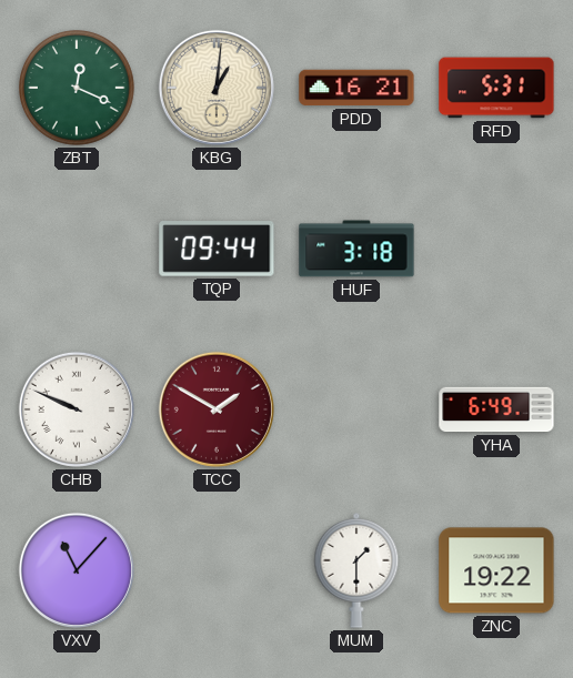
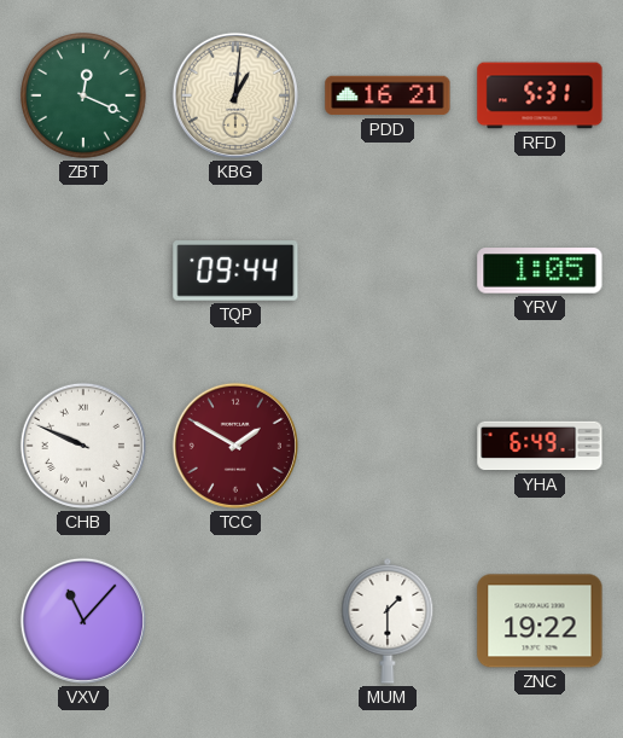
HUF: 3:18 -> none (356, 249)
YRV: none -> 1:05 (540, 271)
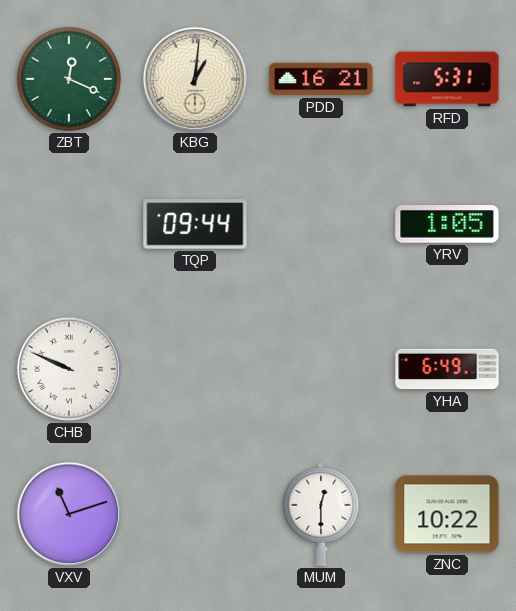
TCC: 1:50 -> none (235, 446)
VXV: 11:07 -> 11:12 (69, 514)
MUM: 1:30 -> 12:30 (321, 515)
ZNC: 19:22 -> 10:22 (447, 514)
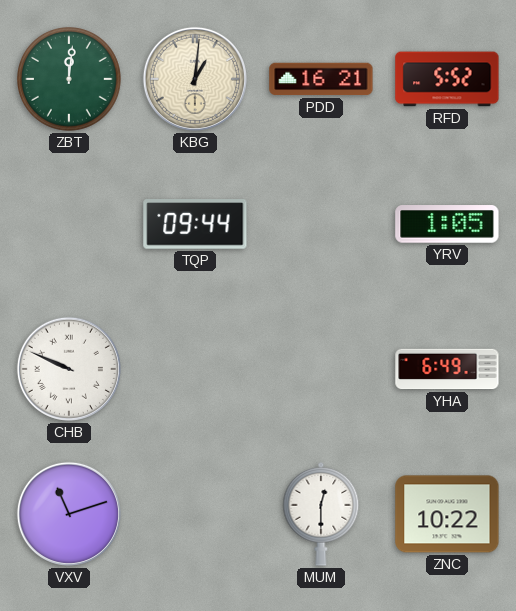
ZBT: 12:19 -> 12:01 (70, 80)
RFD: 5:31 -> 5:52 (447, 79)
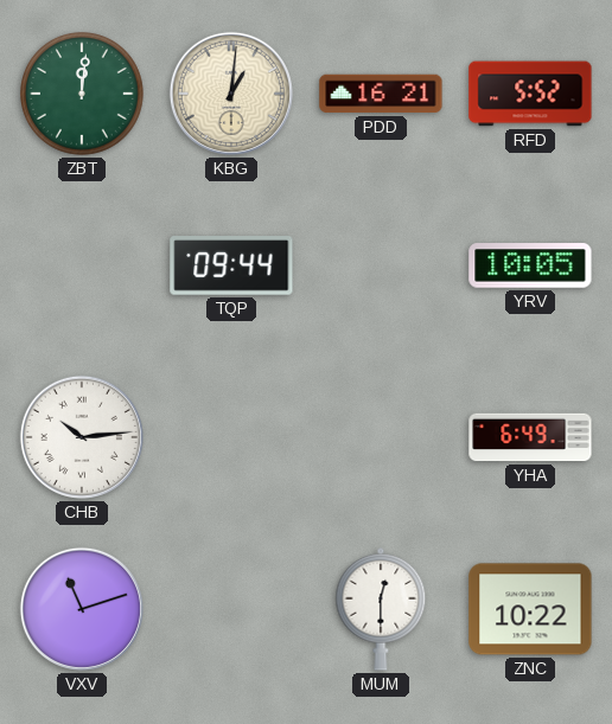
YRV: 1:05 -> 10:05 (530, 265)
CHB: 9:49 -> 10:14 (82, 437)
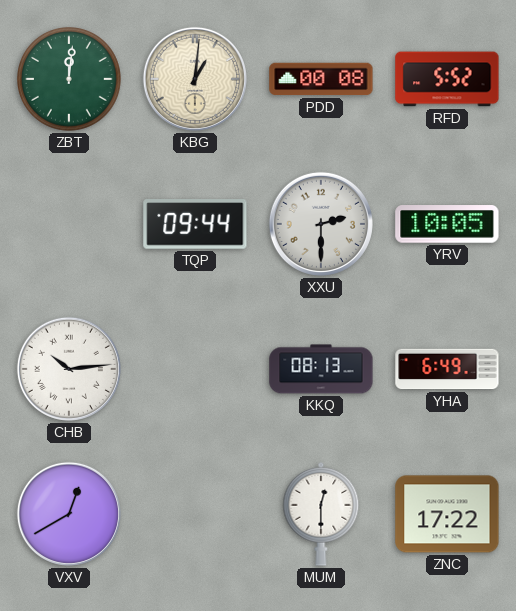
PDD: 16:21 -> 00:08 (321, 79)
XXU: none -> 2:30 (321, 224)
KKQ: none -> 08:13 (321, 369)
VXV: 11:12 -> 12:40 (69, 514)
ZNC: 10:22 -> 17:22 (447, 514)
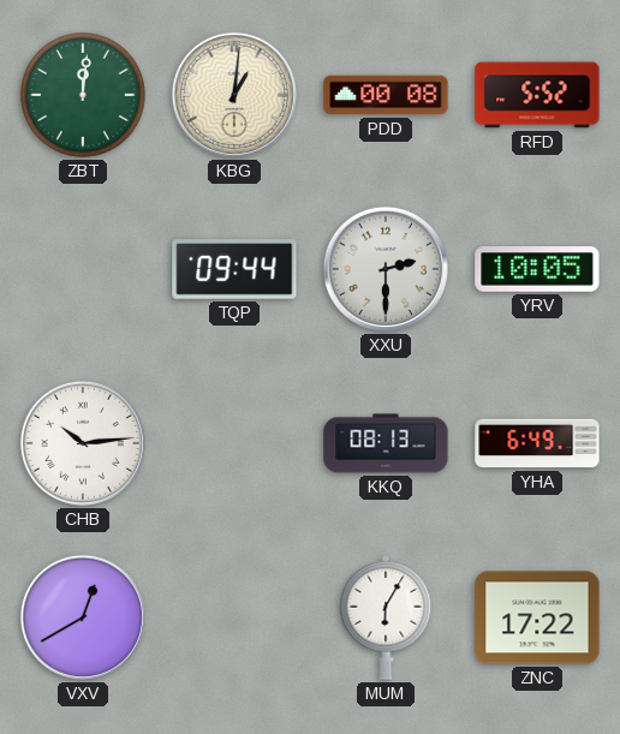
MUM: 12:30 -> 6:05 (386, 619)
